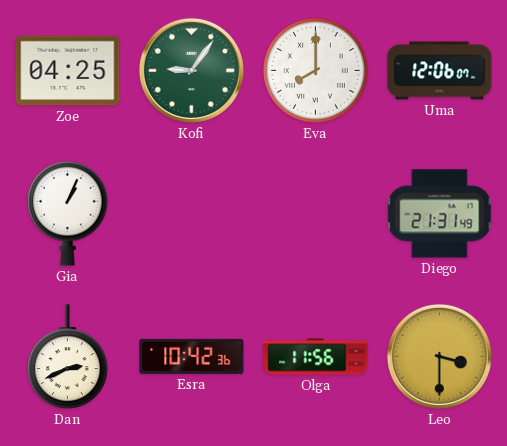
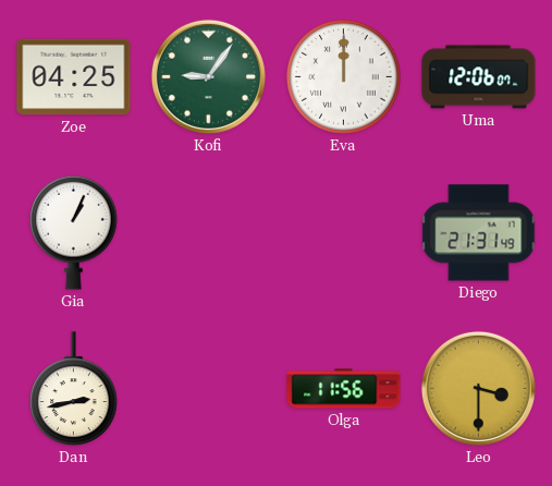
Eva: 8:00 -> 12:00 (344, 77)
Dan: 2:41 -> 2:43 (74, 389)
Esra: 10:42 -> none (192, 356)
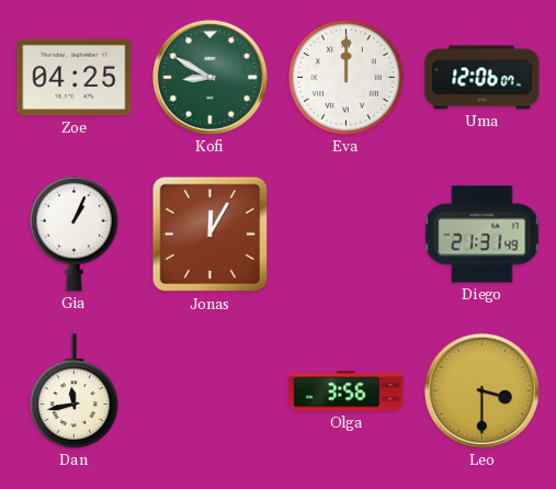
Kofi: 9:06 -> 8:50 (209, 77)
Jonas: none -> 12:05 (211, 235)
Dan: 2:43 -> 11:43 (75, 391)
Olga: 11:56 -> 3:56 (347, 391)
